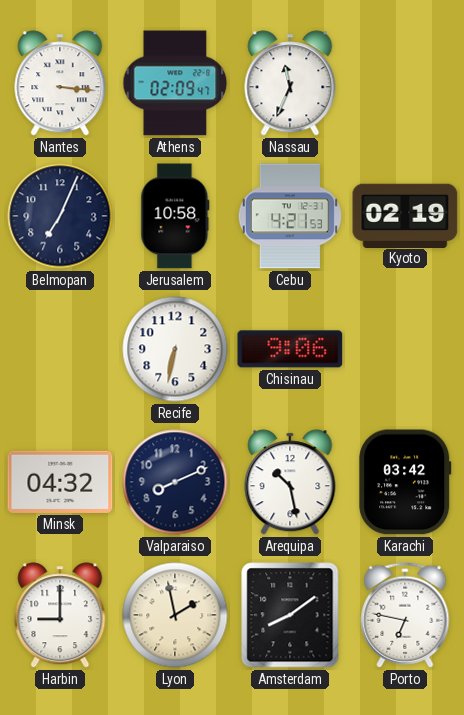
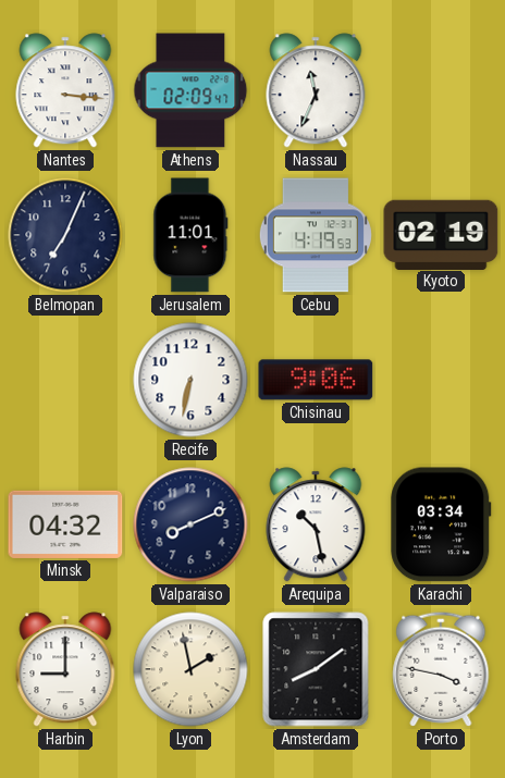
Jerusalem: 10:58 -> 11:01 (190, 235)
Cebu: 4:21 -> 4:19 (316, 235)
Karachi: 03:42 -> 03:34 (441, 524)
Porto: 6:47 -> 3:47 (441, 669)
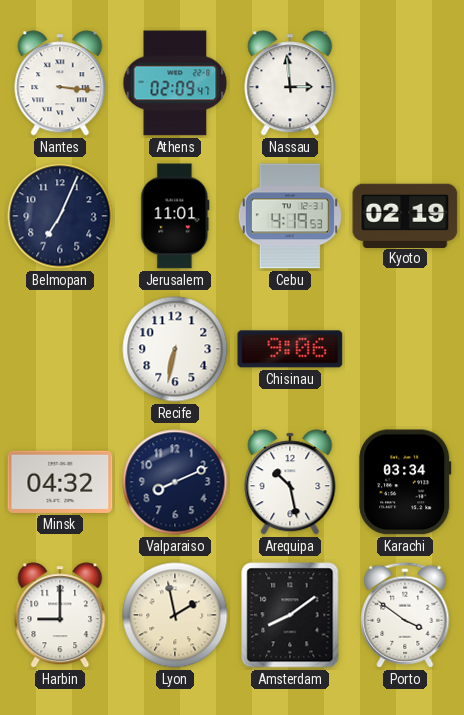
Nassau: 11:34 -> 2:59 (290, 83)
Porto: 3:47 -> 3:51 (405, 615)
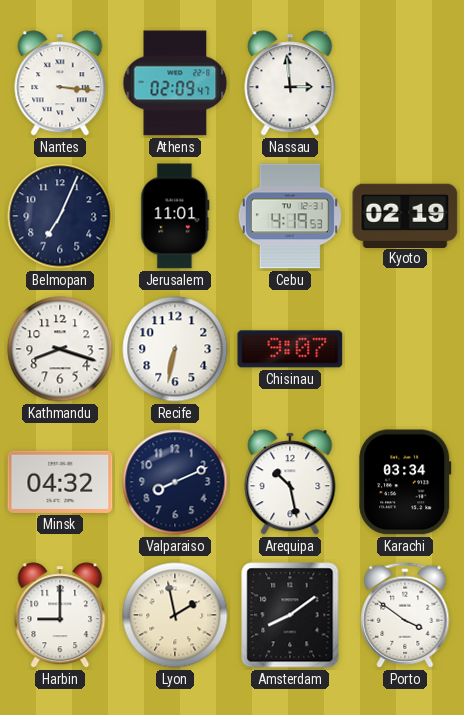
Kathmandu: none -> 8:18 (60, 349)
Chisinau: 9:06 -> 9:07 (290, 349)
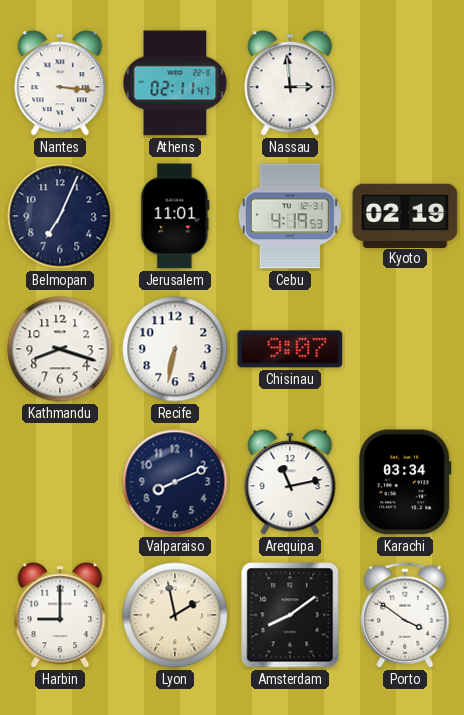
Athens: 02:09 -> 02:11 (175, 83)
Minsk: 04:32 -> none (60, 482)
Arequipa: 10:28 -> 11:13 (290, 482)
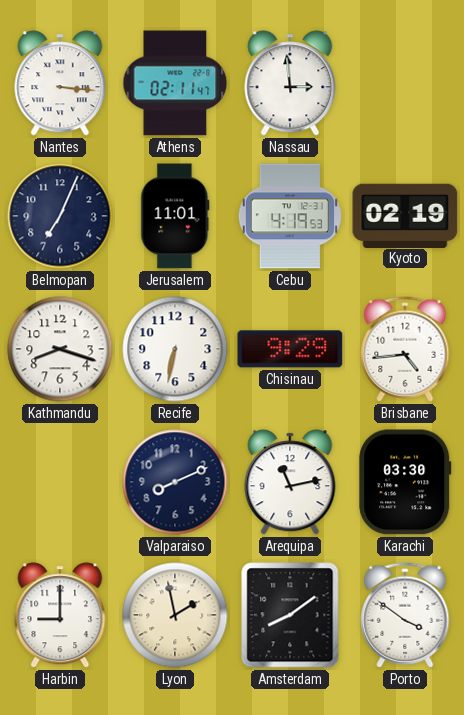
Chisinau: 9:07 -> 9:29 (290, 349)
Brisbane: none -> 4:44 (405, 349)
Karachi: 03:34 -> 03:30 (405, 482)
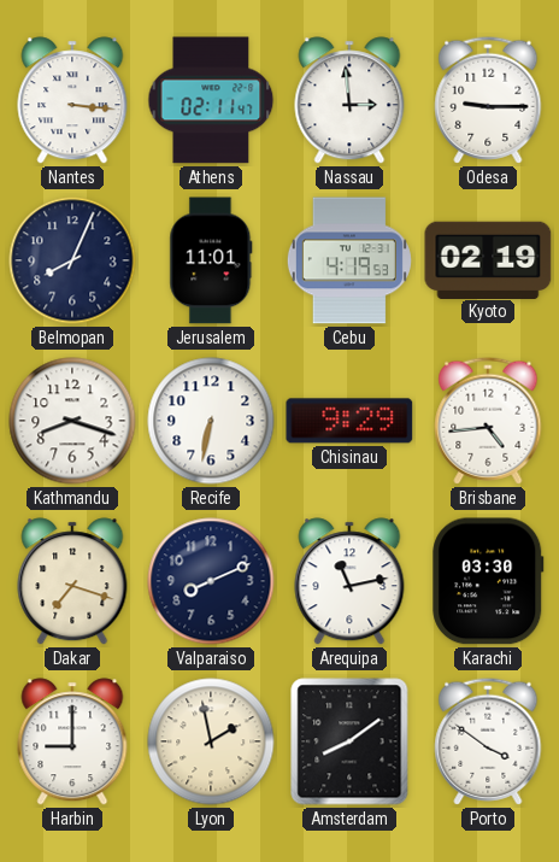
Odesa: none -> 9:15 (488, 100)
Belmopan: 7:04 -> 8:04 (72, 260)
Dakar: none -> 7:18 (72, 581)
